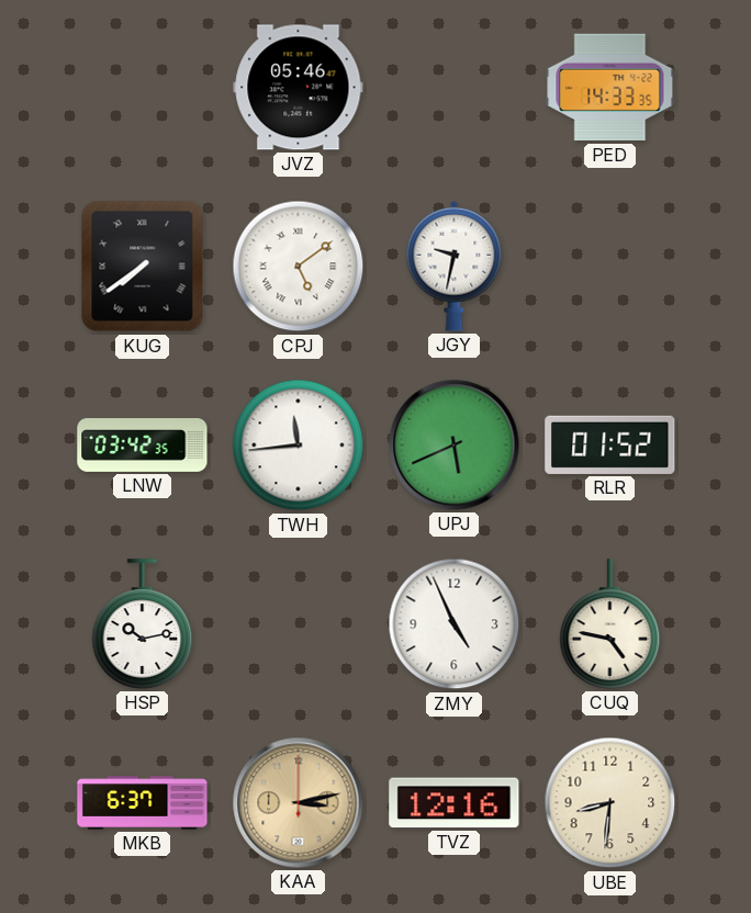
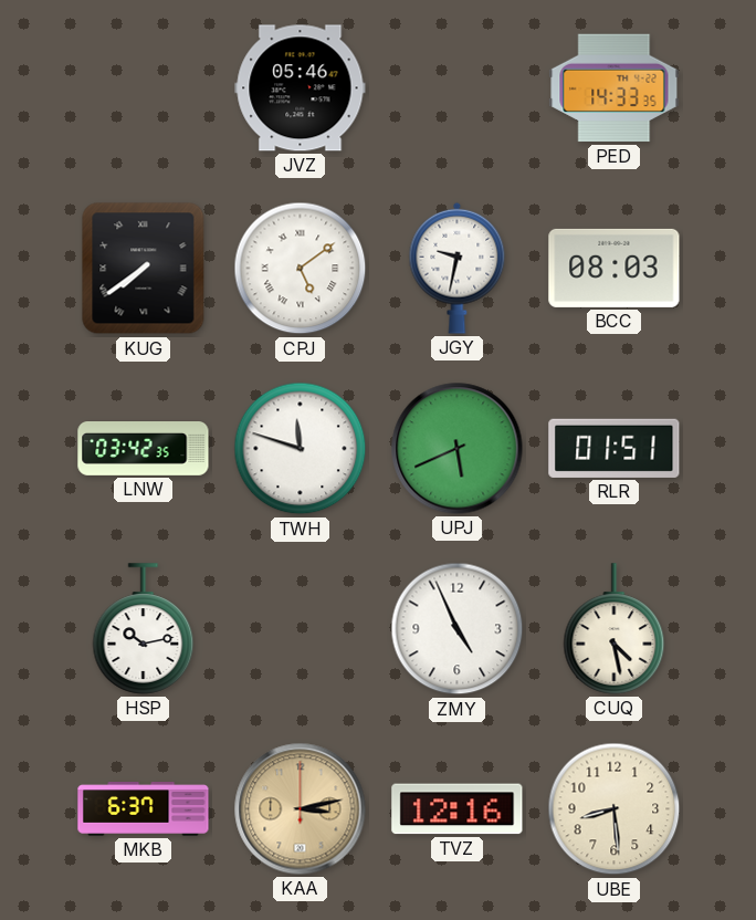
BCC: none -> 08:03 (615, 268)
TWH: 11:44 -> 11:48 (301, 449)
RLR: 01:52 -> 01:51 (615, 448)
CUQ: 4:47 -> 4:28 (615, 629)
UBE: 8:31 -> 8:29 (615, 809)
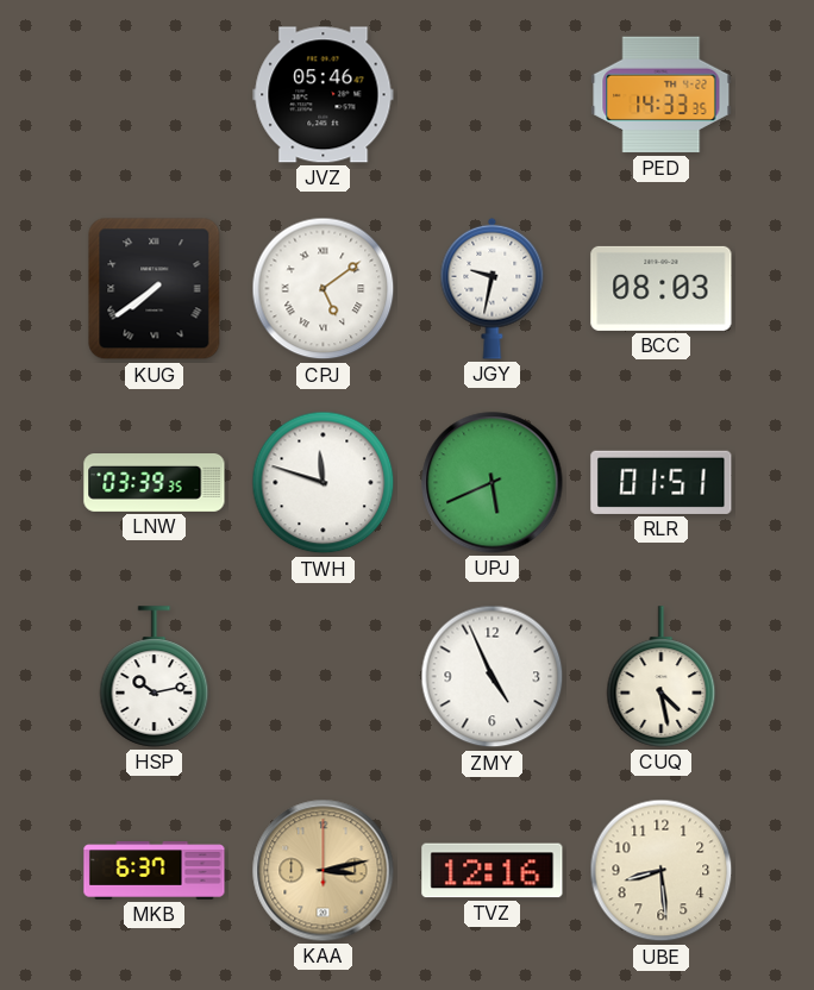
LNW: 03:42 -> 03:39 (155, 483)
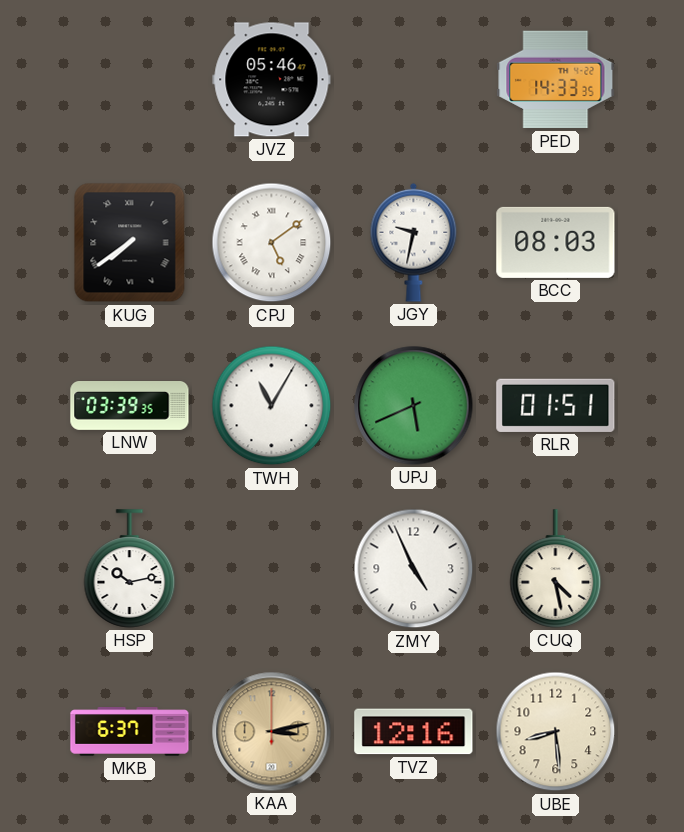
TWH: 11:48 -> 11:05 (272, 406)
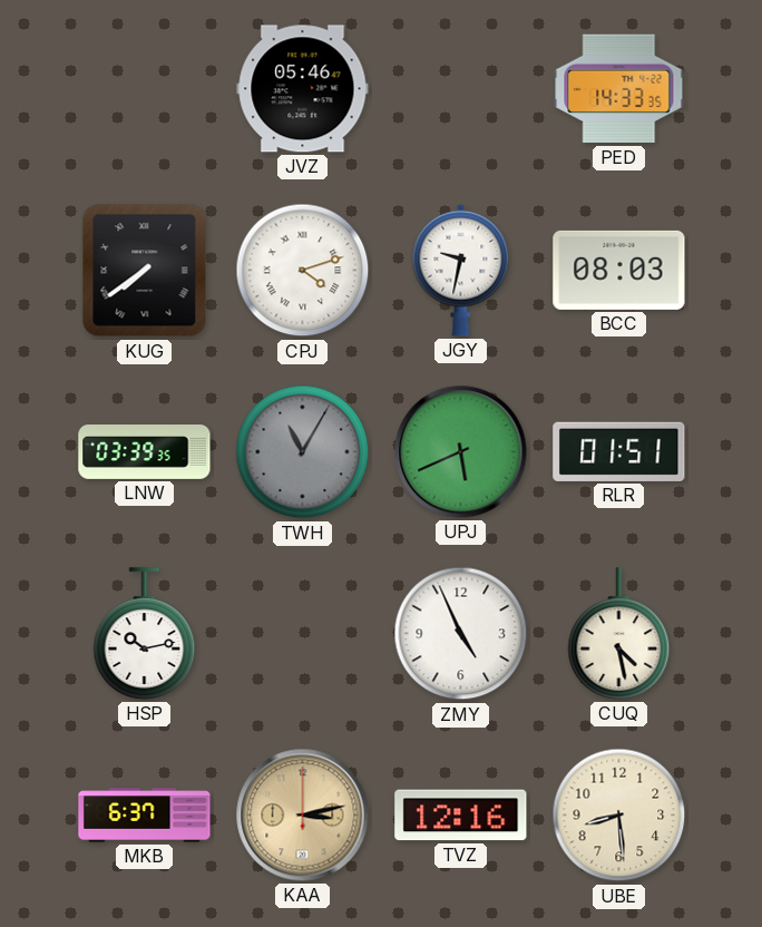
CPJ: 5:09 -> 4:12 (303, 271)
TWH dial: white -> grey (303, 452)
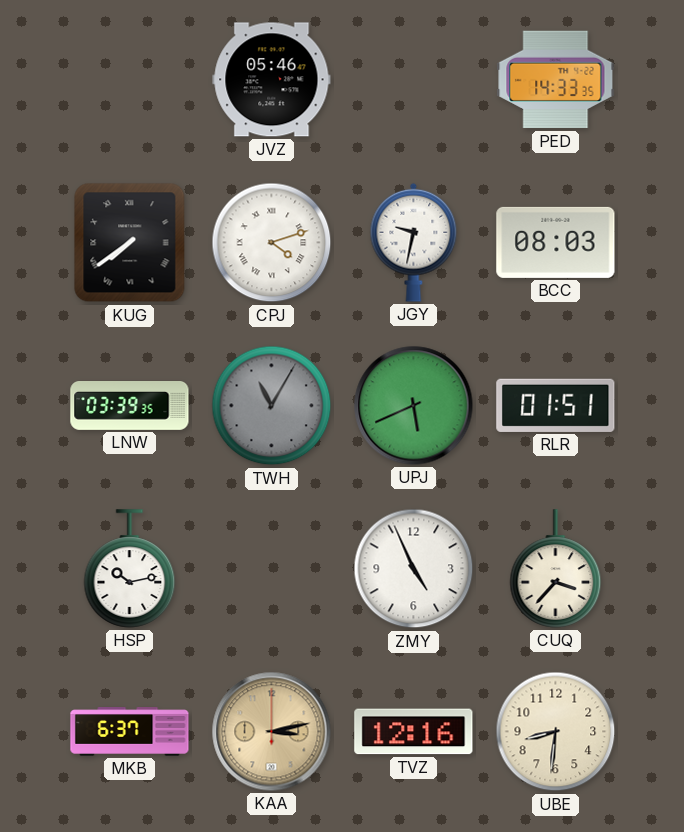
CUQ: 4:28 -> 3:37 (556, 569)
UBE: 8:29 -> 8:31 (556, 732)
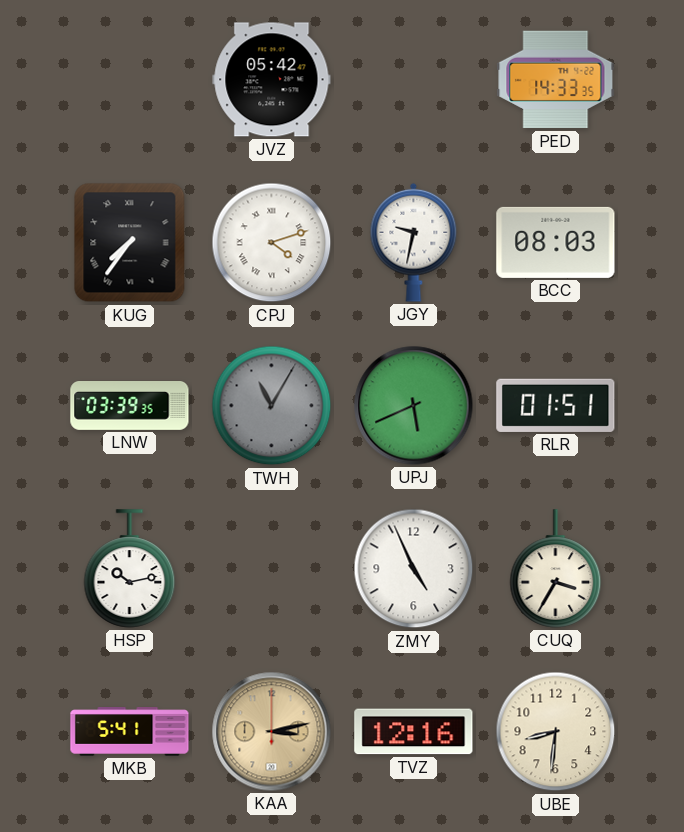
JVZ: 05:46 -> 05:42 (272, 80)
KUG: 7:39 -> 7:36 (130, 243)
CUQ: 3:37 -> 3:35 (556, 569)
MKB: 6:37 -> 5:41 (130, 732)
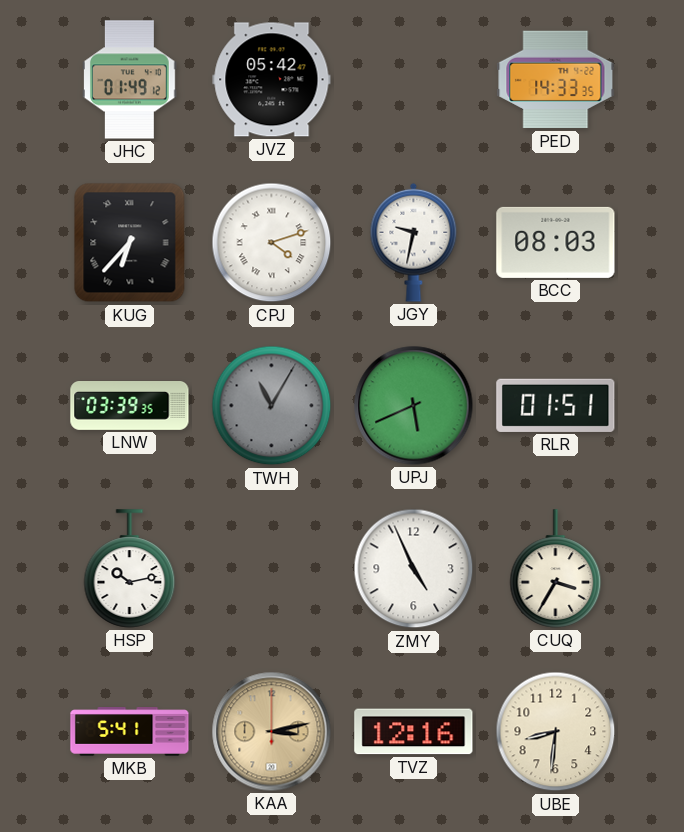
JHC: none -> 01:49 (130, 80)
KUG: 7:36 -> 6:37 (130, 243)
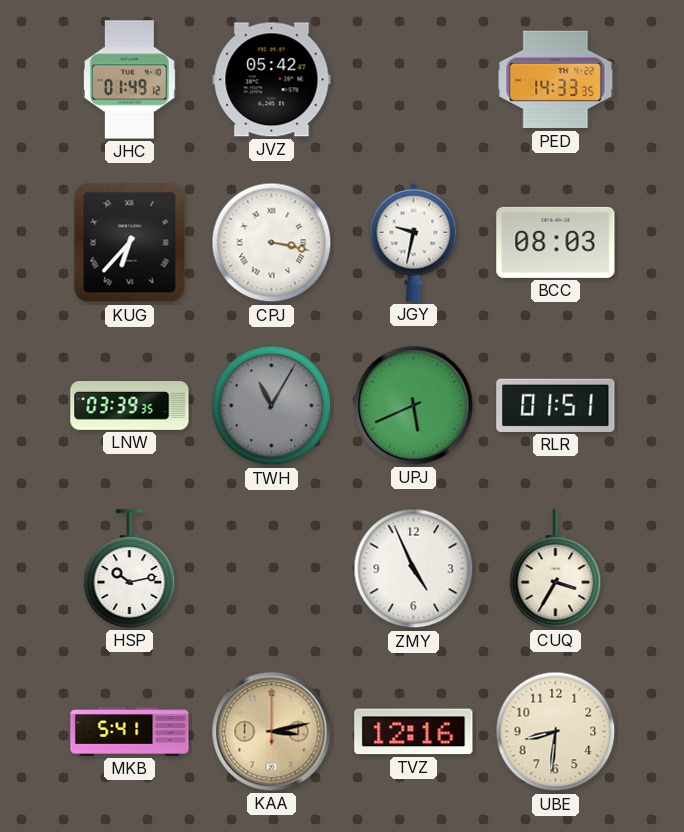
CPJ: 4:12 -> 3:17 (272, 243)
